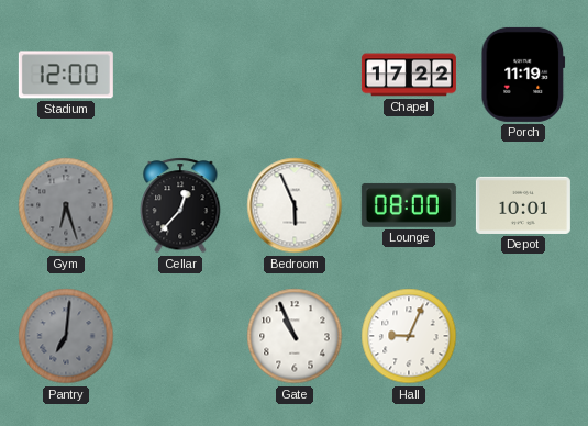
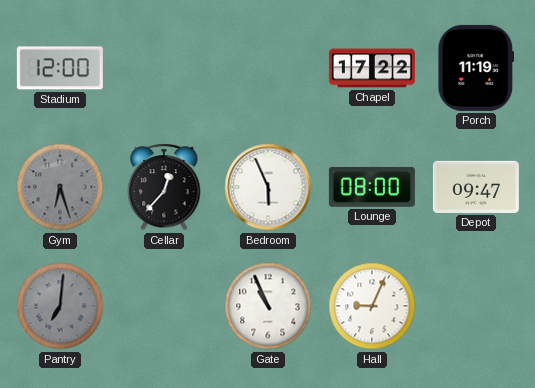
Depot: 10:01 -> 09:47 (476, 187)
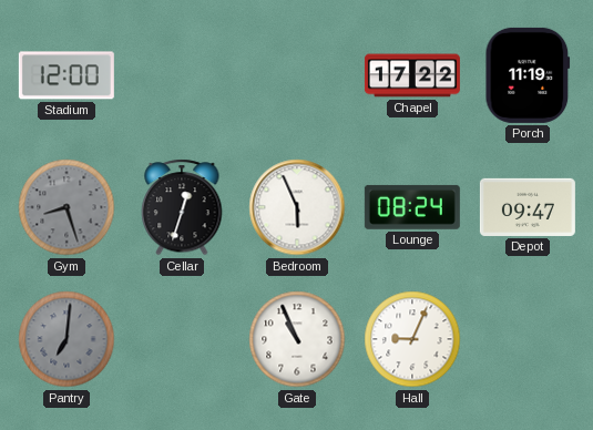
Gym: 6:27 -> 8:27 (67, 207)
Cellar: 12:37 -> 12:33 (182, 207)
Lounge: 08:00 -> 08:24 (412, 207)
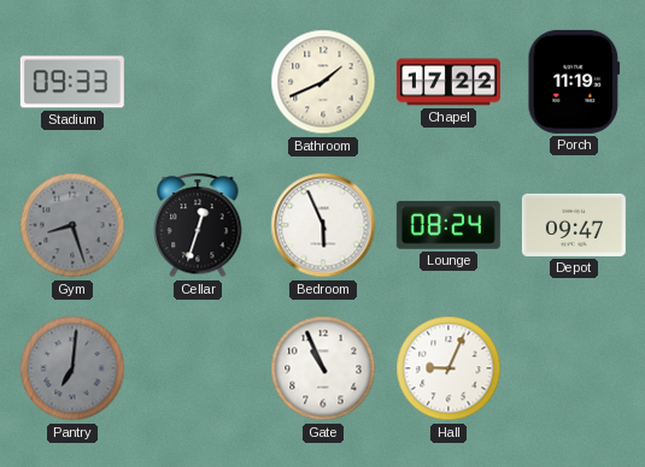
Stadium: 12:00 -> 09:33 (72, 82)
Bathroom: none -> 1:41 (323, 82)
